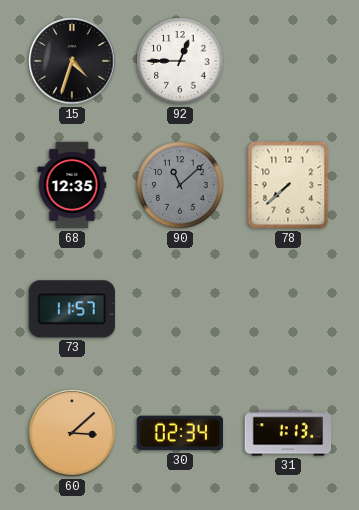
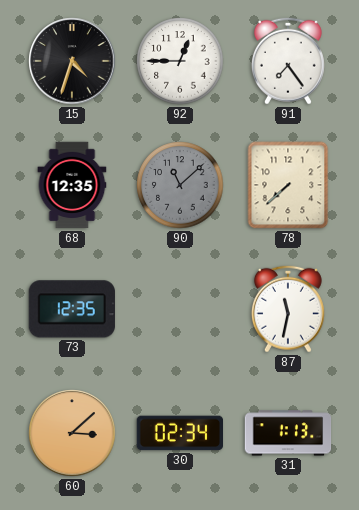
91: none -> 7:24 (288, 61)
73: 11:57 -> 12:35 (72, 309)
87: none -> 11:32 (288, 309)
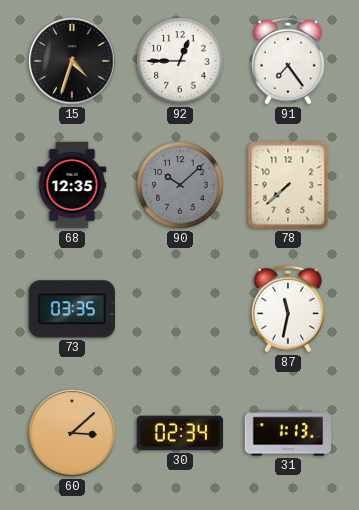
90: 11:08 -> 10:08 (180, 185)
73: 12:35 -> 03:35 (72, 309)
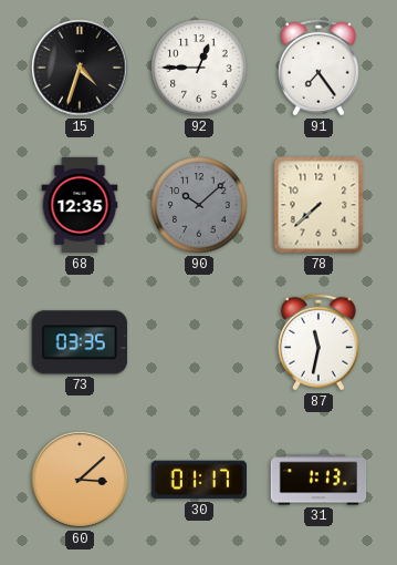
30: 02:34 -> 01:17 (198, 480)
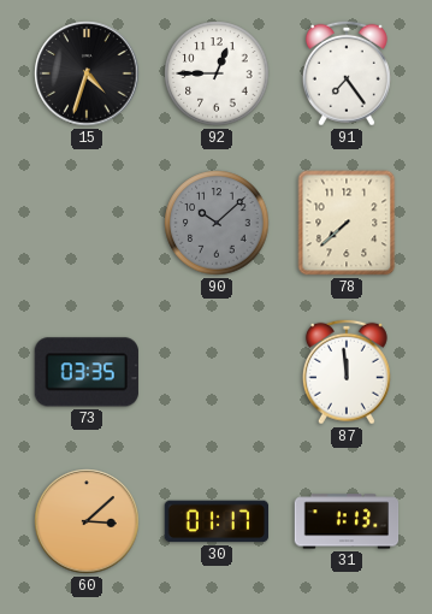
68: 12:35 -> none (80, 205)
87: 11:32 -> 11:59 (347, 372)
